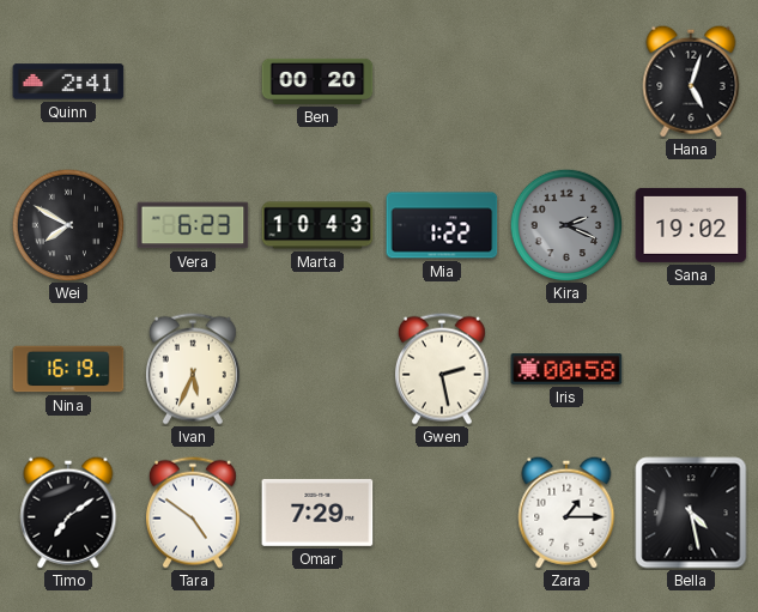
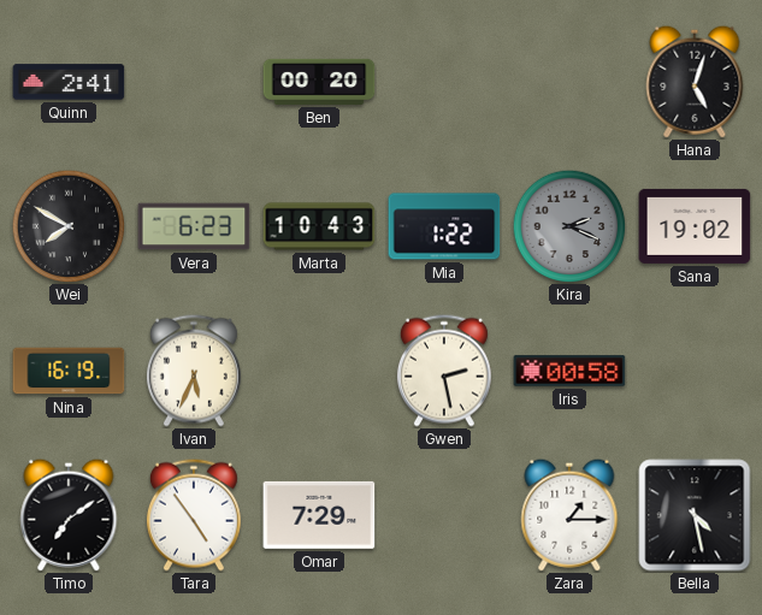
Tara: 4:51 -> 4:54 (194, 515)
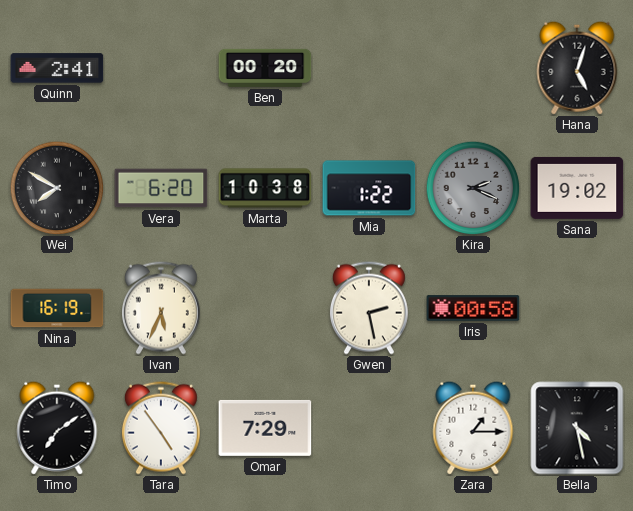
Vera: 6:23 -> 6:20 (161, 188)
Marta: 10:43 -> 10:38 (265, 188)
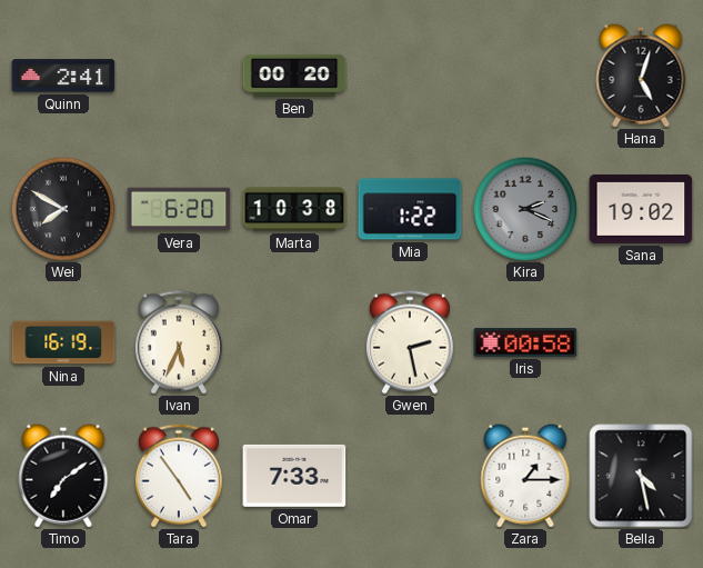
Omar: 7:29 -> 7:33 (294, 476)
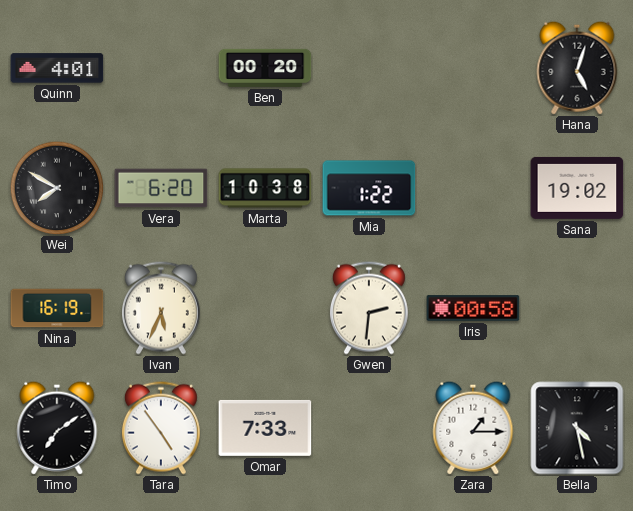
Quinn: 2:41 -> 4:01 (57, 68)
Kira: 2:19 -> none (525, 209)
Gwen: 2:28 -> 2:31 (369, 308)
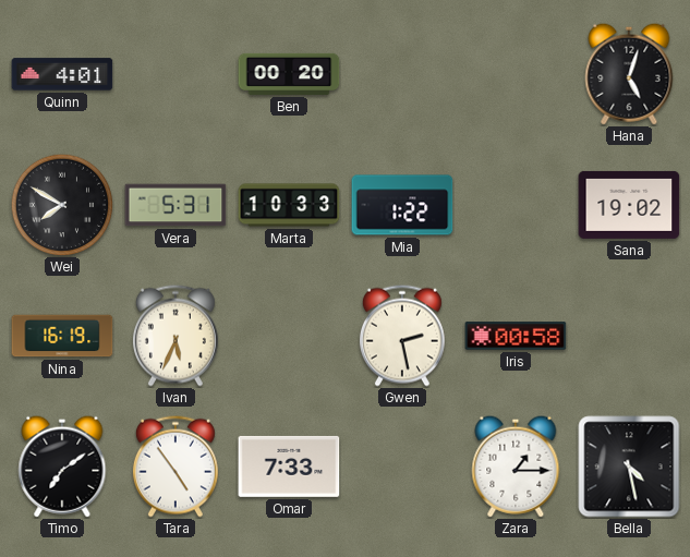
Vera: 6:20 -> 5:31 (175, 205)
Marta: 10:38 -> 10:33 (289, 205)
Gwen: 2:31 -> 2:28 (402, 336)
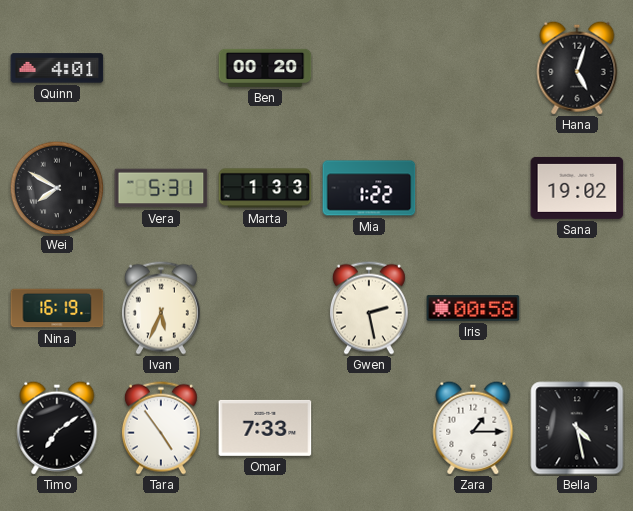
Marta: 10:33 -> 1:33 (265, 188)
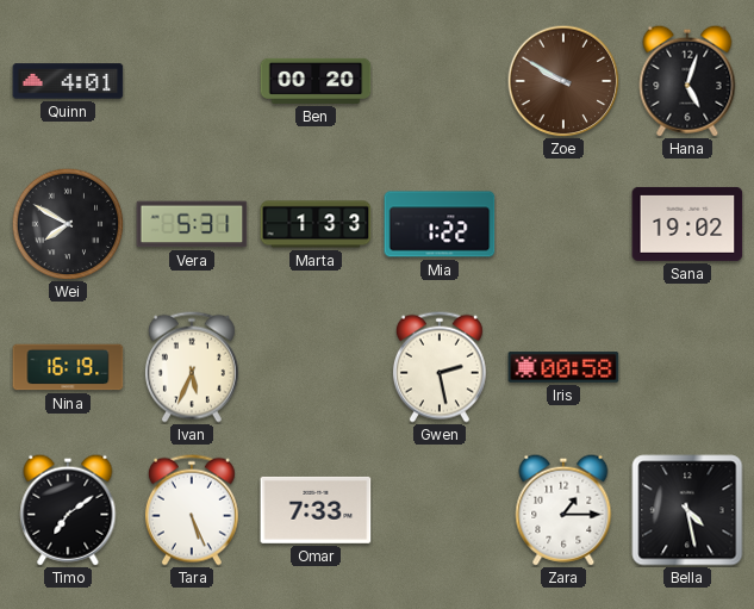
Zoe: none -> 9:50 (563, 81)
Tara: 4:54 -> 5:26 (192, 510)
